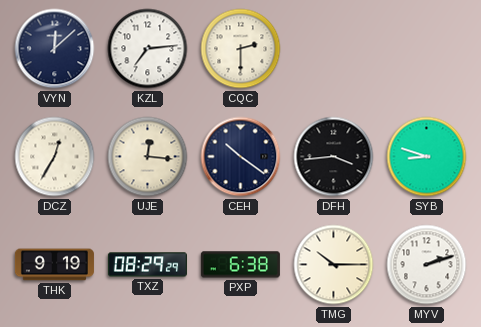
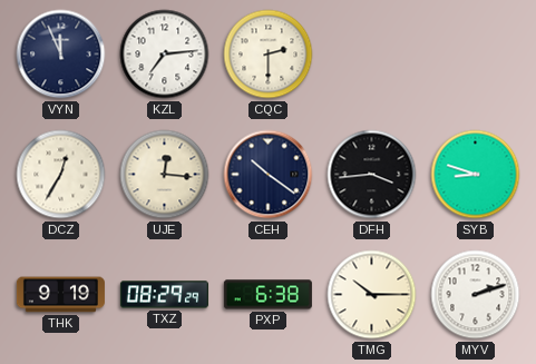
VYN: 12:08 -> 11:56 (61, 55)
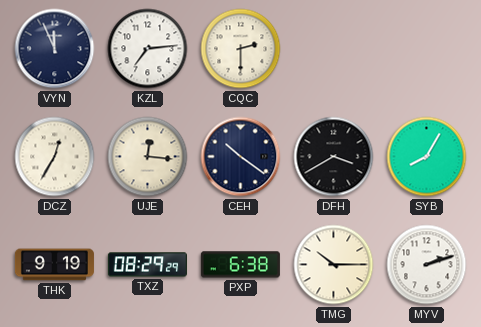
DFH: 3:44 -> 3:40 (334, 157)
SYB: 8:48 -> 8:05 (427, 157)
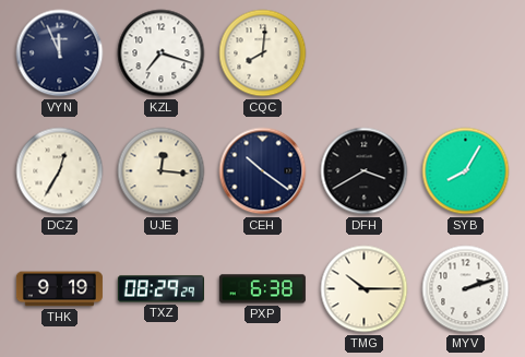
KZL: 7:14 -> 7:18 (162, 53)
CQC: 2:30 -> 8:01 (263, 53)
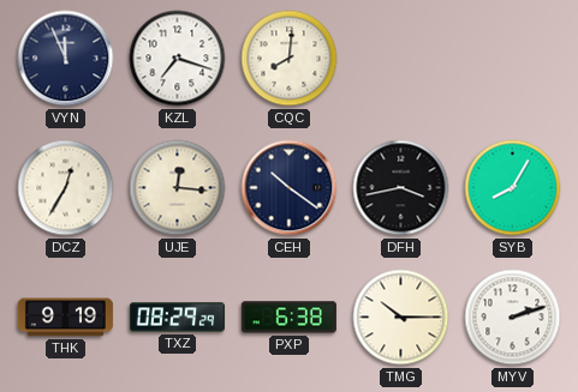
DFH: 3:40 -> 3:43 (401, 188)
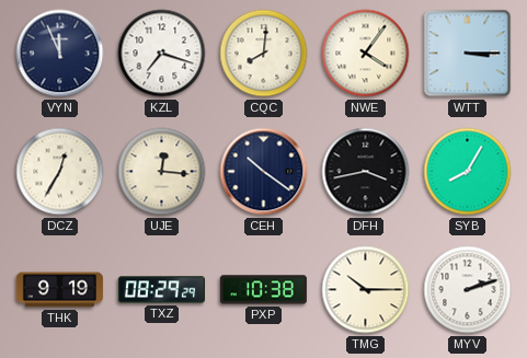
NWE: none -> 4:06 (366, 54)
WTT: none -> 3:15 (468, 54)
PXP: 6:38 -> 10:38 (263, 290)
